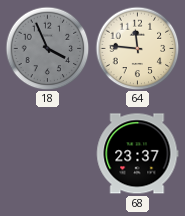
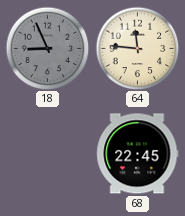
18: 3:56 -> 8:56 (47, 48)
68: 23:37 -> 22:45 (138, 154)
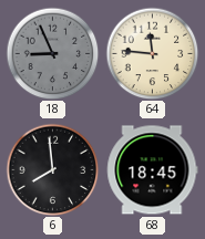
6: none -> 7:59 (52, 169)
68: 22:45 -> 18:45 (153, 170)
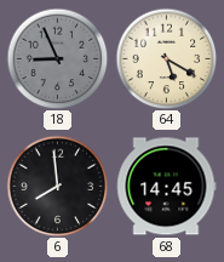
64: 11:46 -> 5:20 (166, 58)
68: 18:45 -> 14:45 (167, 187)
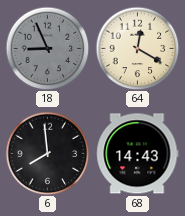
64: 5:20 -> 12:20 (137, 48)
68: 14:45 -> 14:43 (138, 154)
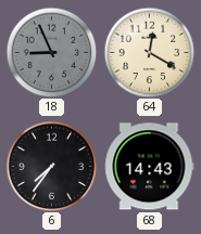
6: 7:59 -> 7:36 (51, 166)
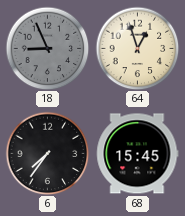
64: 12:20 -> 12:57 (137, 48)
68: 14:43 -> 15:45 (138, 154)
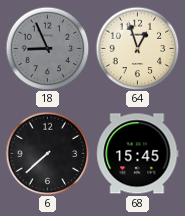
6: 7:36 -> 7:38 (47, 153)
